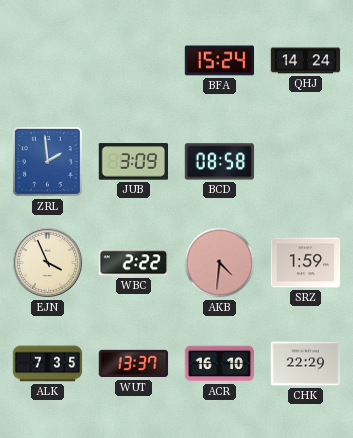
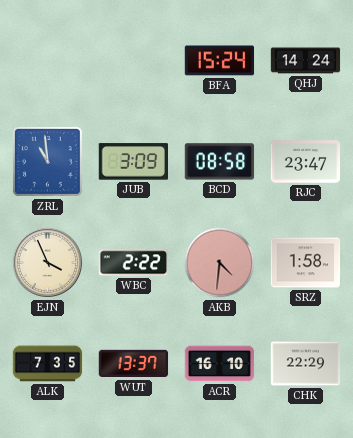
ZRL: 1:59 -> 10:59 (48, 162)
RJC: none -> 23:47 (306, 162)
SRZ: 1:59 -> 1:58 (306, 263)
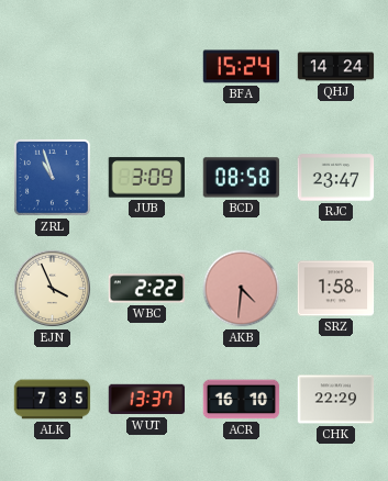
ZRL: 10:59 -> 10:57 (53, 178)
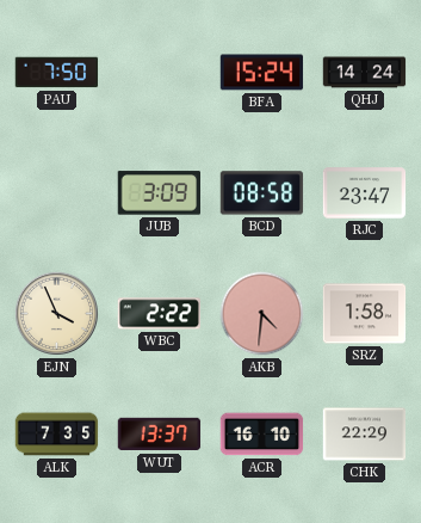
PAU: none -> 7:50 (57, 73)
ZRL: 10:57 -> none (53, 178)
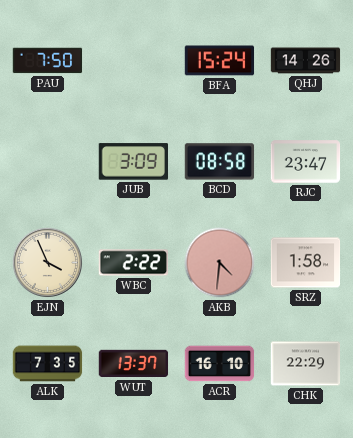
QHJ: 14:24 -> 14:26 (306, 61)
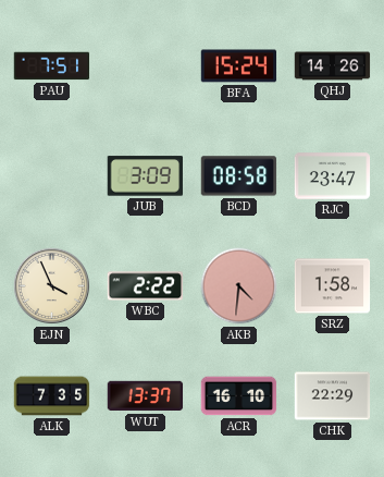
PAU: 7:50 -> 7:51 (52, 66)
